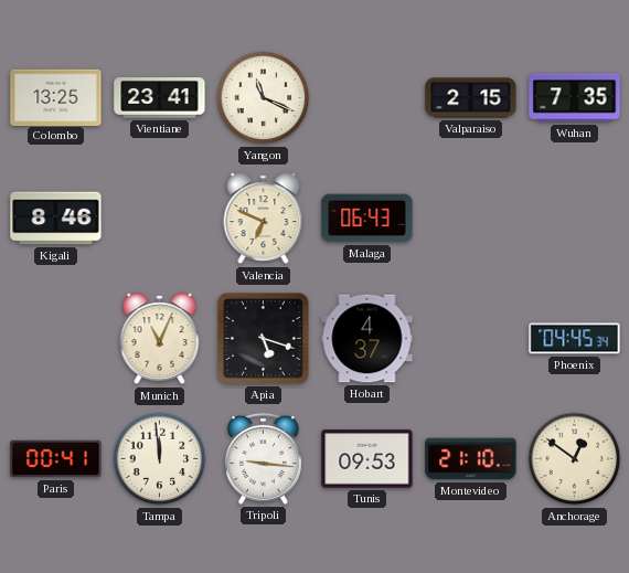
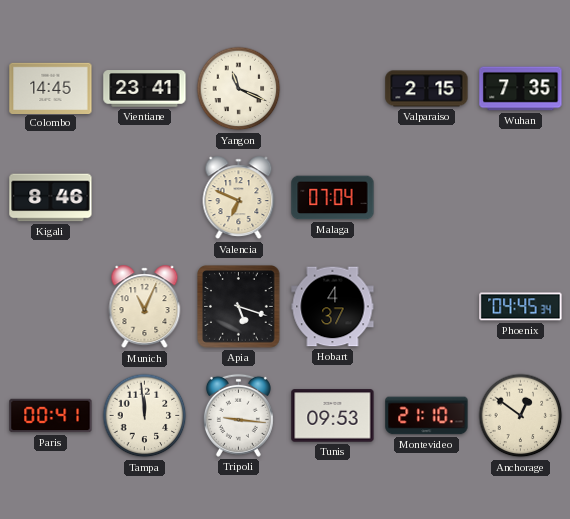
Colombo: 13:25 -> 14:45 (51, 88)
Malaga: 06:43 -> 07:04 (333, 198)
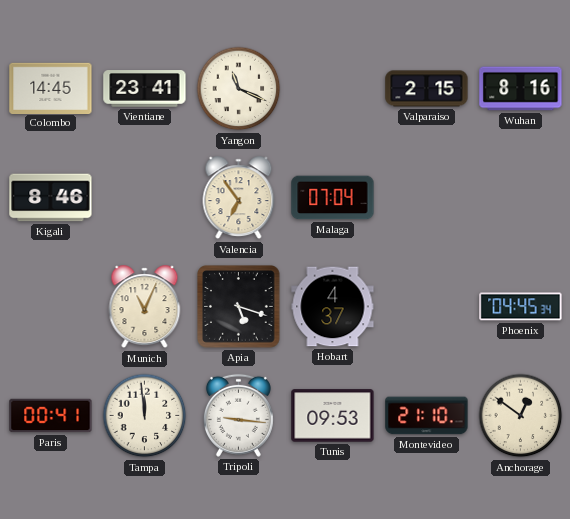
Wuhan: 7:35 -> 8:16 (521, 89)
Valencia: 6:49 -> 6:54 (239, 198)
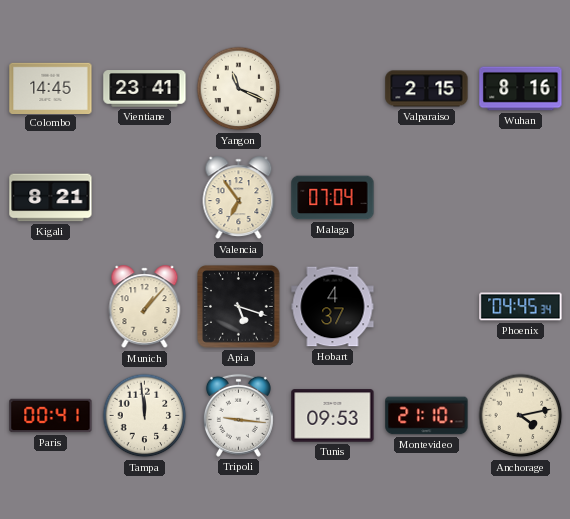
Kigali: 8:46 -> 8:21 (51, 198)
Munich: 11:04 -> 1:07 (145, 307)
Anchorage: 12:51 -> 4:13 (521, 416)
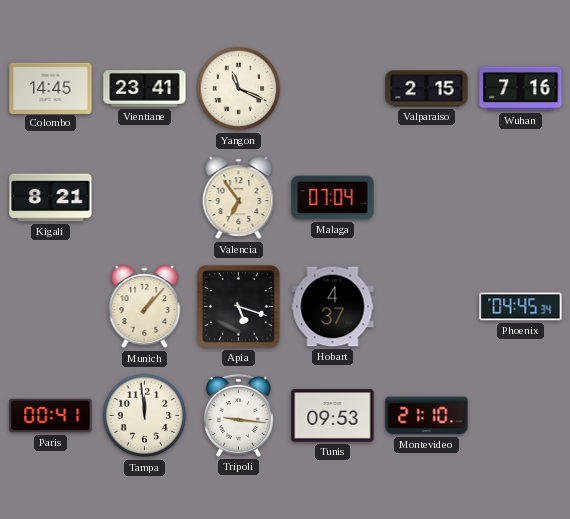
Wuhan: 8:16 -> 7:16 (521, 89)
Anchorage: 4:13 -> none (521, 416)
